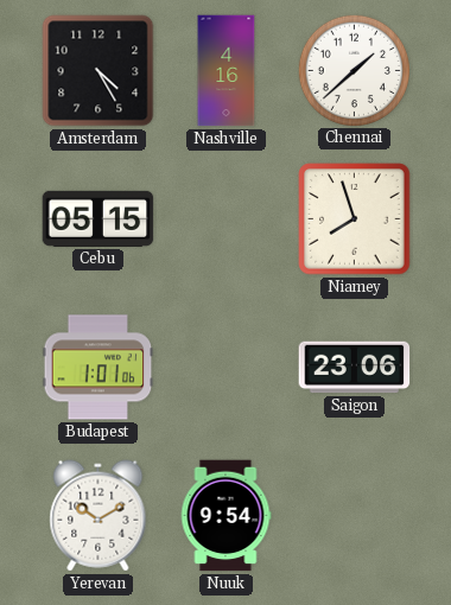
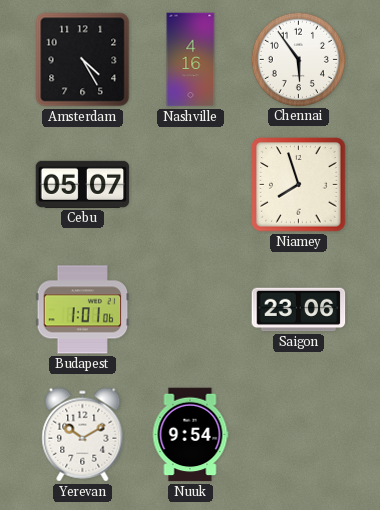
Chennai: 1:38 -> 5:54 (298, 59)
Cebu: 05:15 -> 05:07 (83, 184)
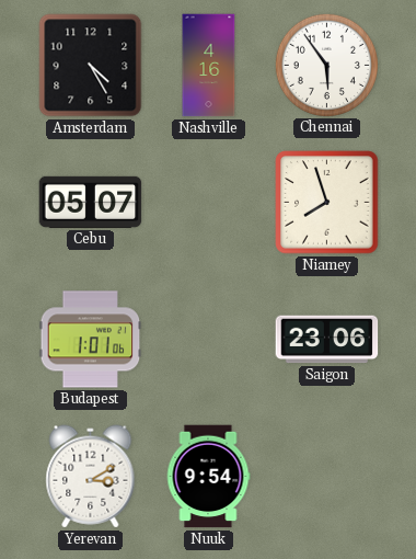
Yerevan: 10:10 -> 3:10 (91, 477)
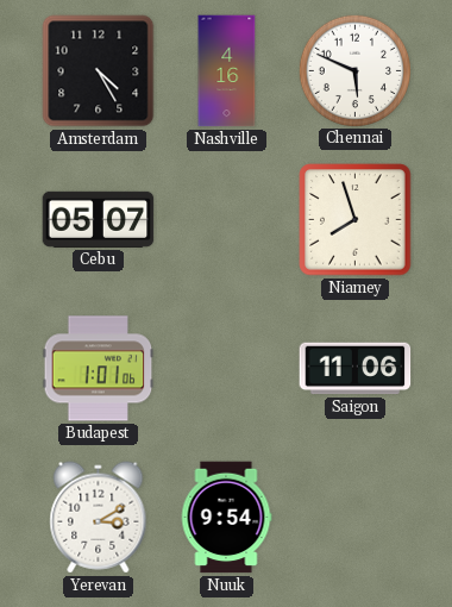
Chennai: 5:54 -> 5:49 (354, 70)
Saigon: 23:06 -> 11:06 (356, 369)
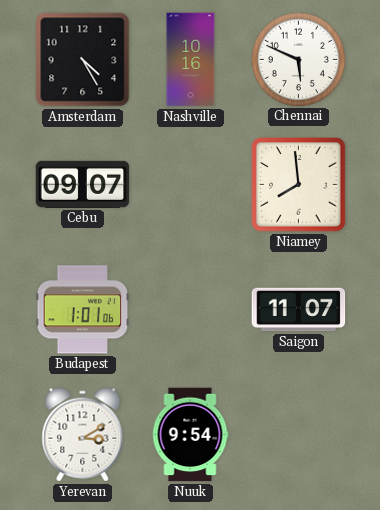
Nashville: 4:16 -> 10:16 (191, 60)
Cebu: 05:07 -> 09:07 (83, 184)
Niamey: 7:57 -> 7:59 (299, 185)
Saigon: 11:06 -> 11:07 (299, 310)
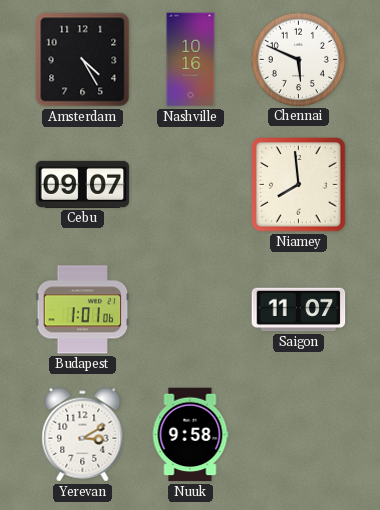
Nuuk: 9:54 -> 9:58 (190, 435)
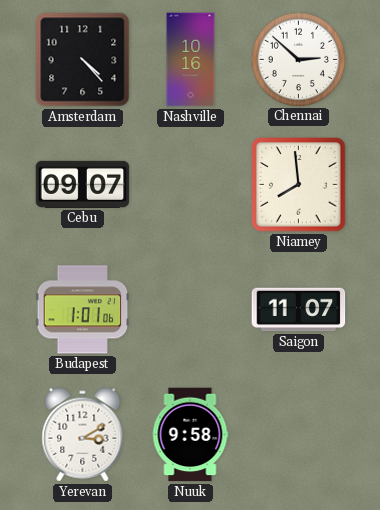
Amsterdam: 4:25 -> 4:23 (83, 60)
Chennai: 5:49 -> 2:52 (298, 59)
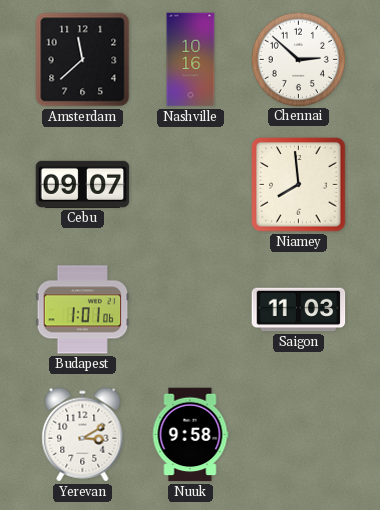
Amsterdam: 4:23 -> 11:38 (83, 60)
Saigon: 11:07 -> 11:03 (299, 310)
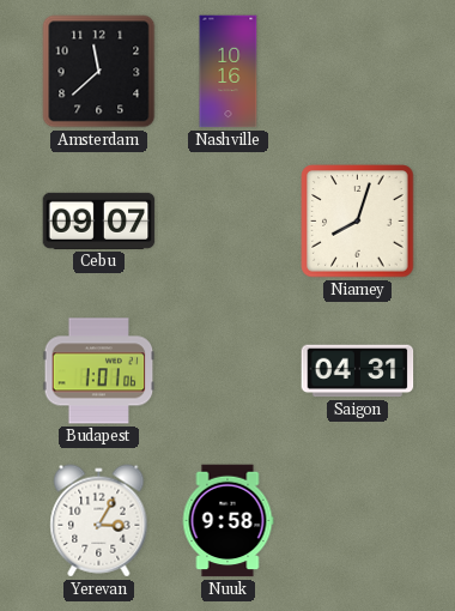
Chennai: 2:52 -> none (298, 59)
Niamey: 7:59 -> 8:03 (358, 222)
Saigon: 11:03 -> 04:31 (358, 371)
Yerevan: 3:10 -> 3:05 (99, 521)
